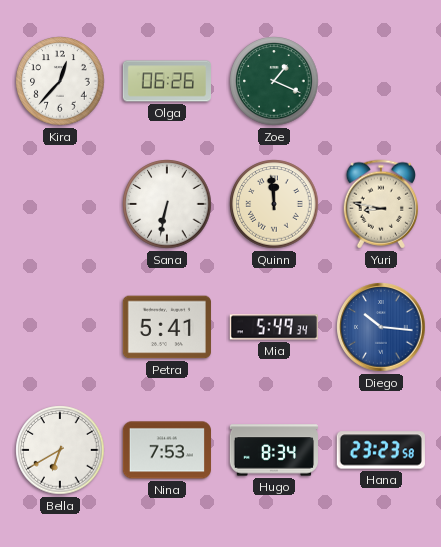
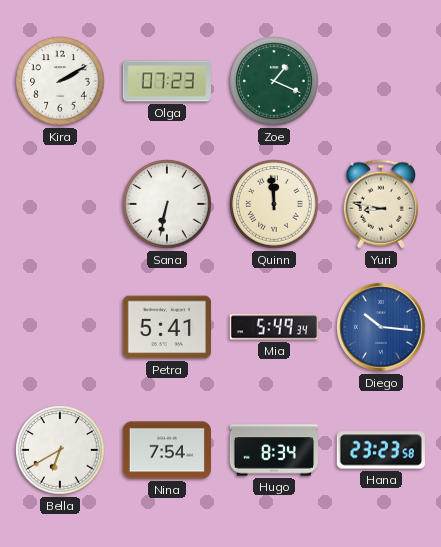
Kira: 12:37 -> 2:10 (60, 81)
Olga: 06:26 -> 07:23 (166, 81)
Nina: 7:53 -> 7:54 (167, 450)
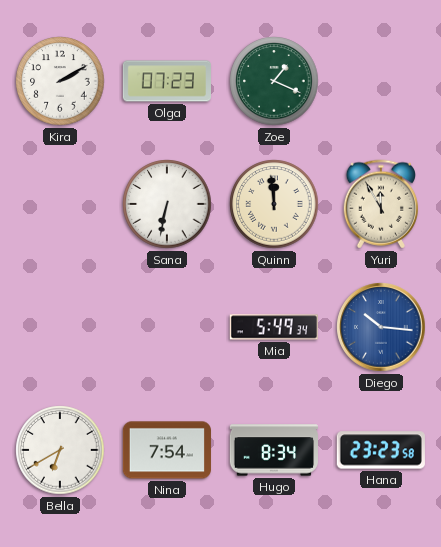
Yuri: 8:47 -> 11:55 (380, 204)
Petra: 5:41 -> none (167, 327)
